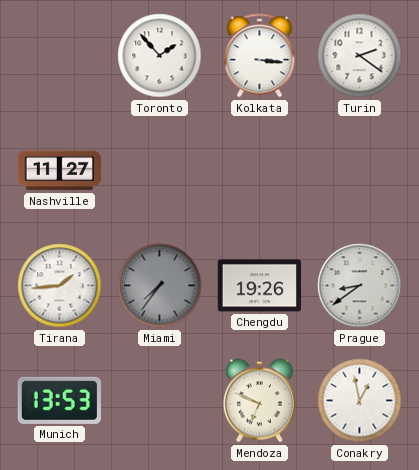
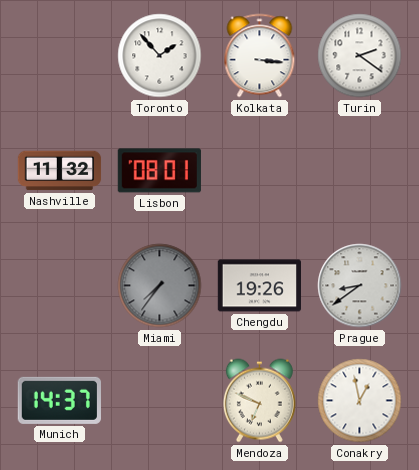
Nashville: 11:27 -> 11:32 (60, 171)
Lisbon: none -> 08:01 (159, 171)
Tirana: 1:44 -> none (60, 286)
Munich: 13:53 -> 14:37 (59, 400)
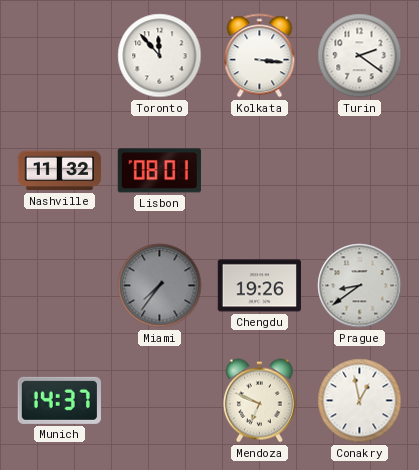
Toronto: 1:53 -> 11:53 (160, 56)
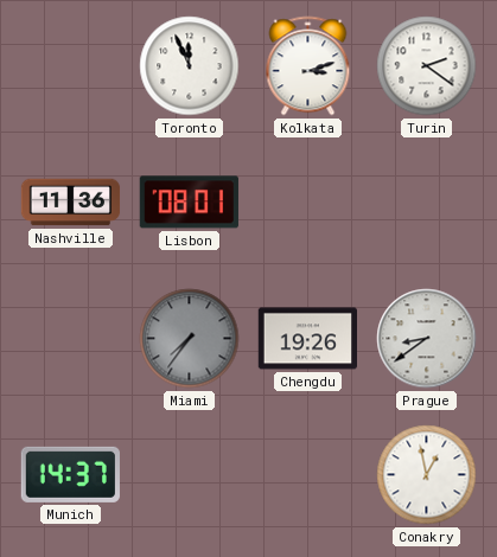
Toronto: 11:53 -> 11:56 (190, 66)
Kolkata: 3:16 -> 3:12 (308, 66)
Nashville: 11:32 -> 11:36 (71, 203)
Mendoza: 6:49 -> none (259, 401)
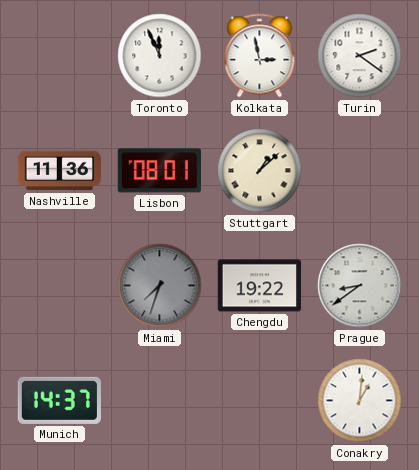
Kolkata: 3:12 -> 2:58 (260, 56)
Stuttgart: none -> 1:08 (260, 171)
Miami: 7:36 -> 7:33 (160, 286)
Chengdu: 19:26 -> 19:22 (259, 286)
Conakry: 12:58 -> 1:01 (360, 401)
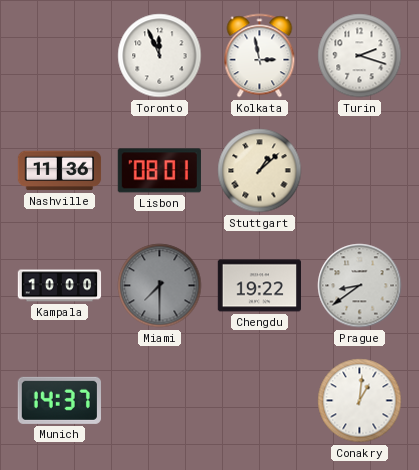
Turin: 2:21 -> 2:18 (360, 56)
Kampala: none -> 10:00 (60, 286)
Miami: 7:33 -> 7:30 (160, 286)
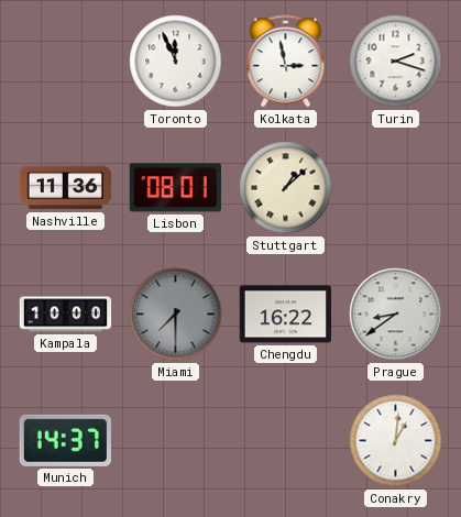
Chengdu: 19:22 -> 16:22 (285, 315)
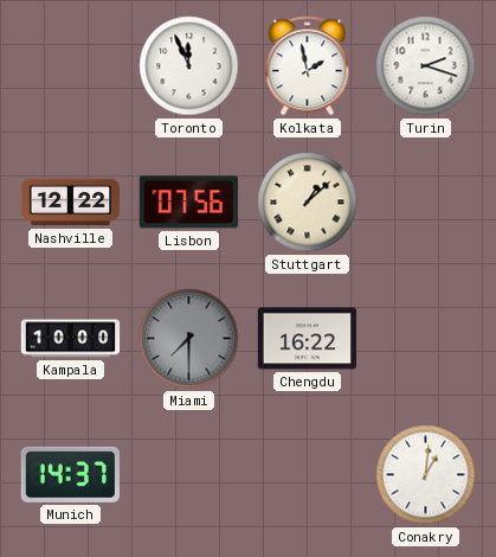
Kolkata: 2:58 -> 1:58 (308, 66)
Nashville: 11:36 -> 12:22 (71, 203)
Lisbon: 08:01 -> 07:56 (188, 203)
Prague: 8:39 -> none (396, 315)
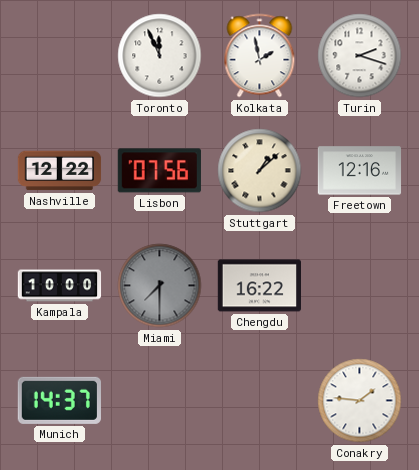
Freetown: none -> 12:16 (360, 171)
Conakry: 1:01 -> 1:46 (360, 401)
